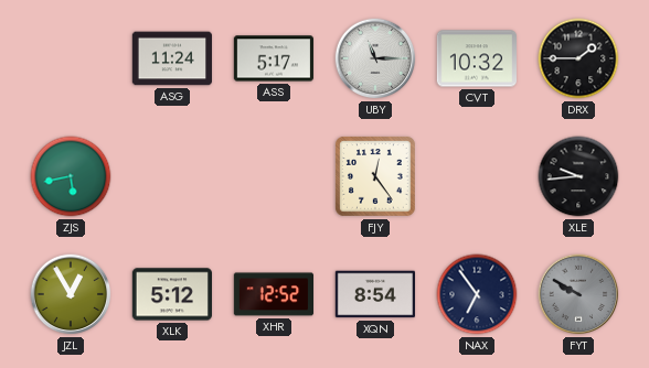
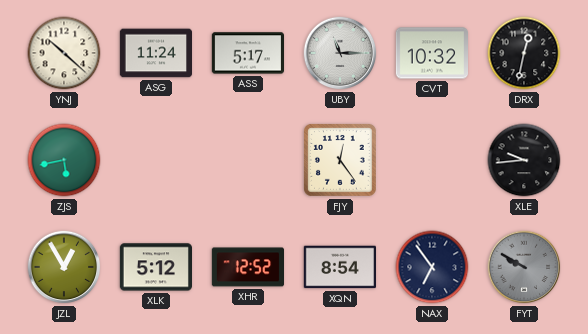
YNJ: none -> 10:22 (64, 53)
DRX: 1:45 -> 12:32 (524, 53)
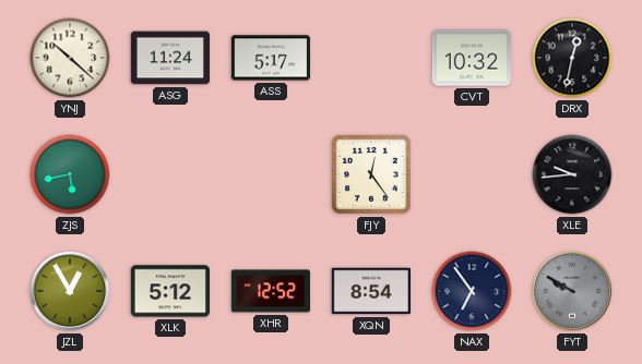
UBY: 11:15 -> none (340, 53)
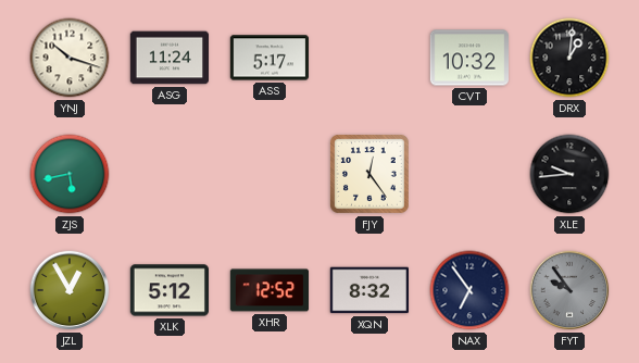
YNJ: 10:22 -> 10:18 (70, 58)
DRX: 12:32 -> 1:01 (569, 58)
XQN: 8:54 -> 8:32 (368, 290)
FYT: 9:50 -> 9:54 (569, 290)
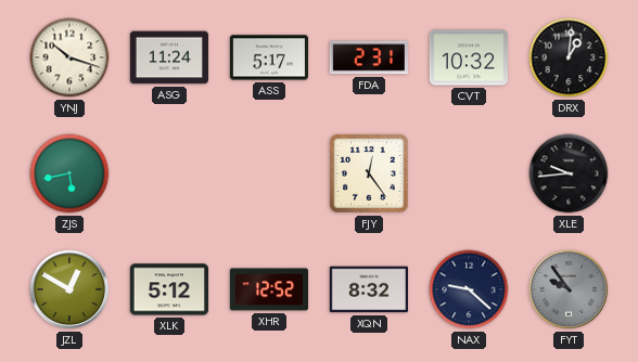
FDA: none -> 2:31 (369, 57)
JZL: 12:55 -> 12:50 (69, 289)
NAX: 6:54 -> 9:22 (469, 289)
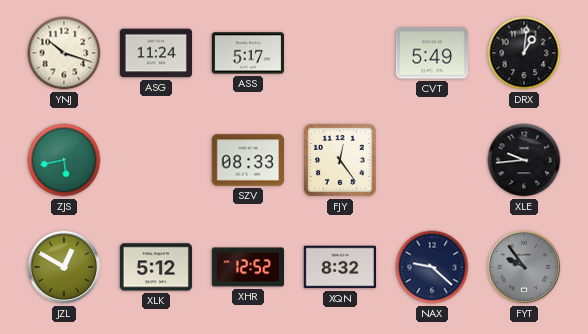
FDA: 2:31 -> none (369, 57)
CVT: 10:32 -> 5:49 (431, 53)
SZV: none -> 08:33 (247, 160)
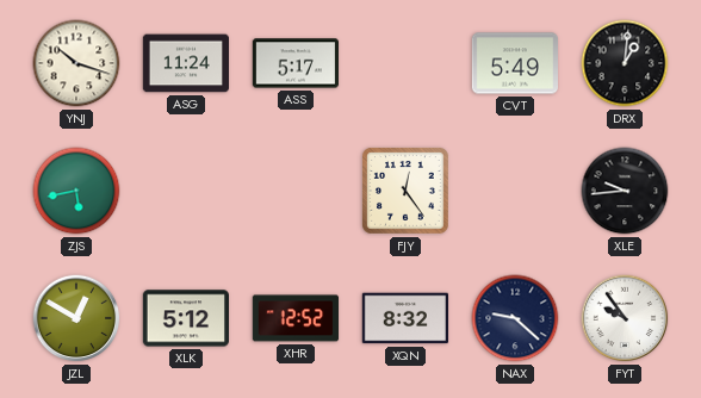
SZV: 08:33 -> none (247, 160)
FYT dial: grey -> white (625, 318)
